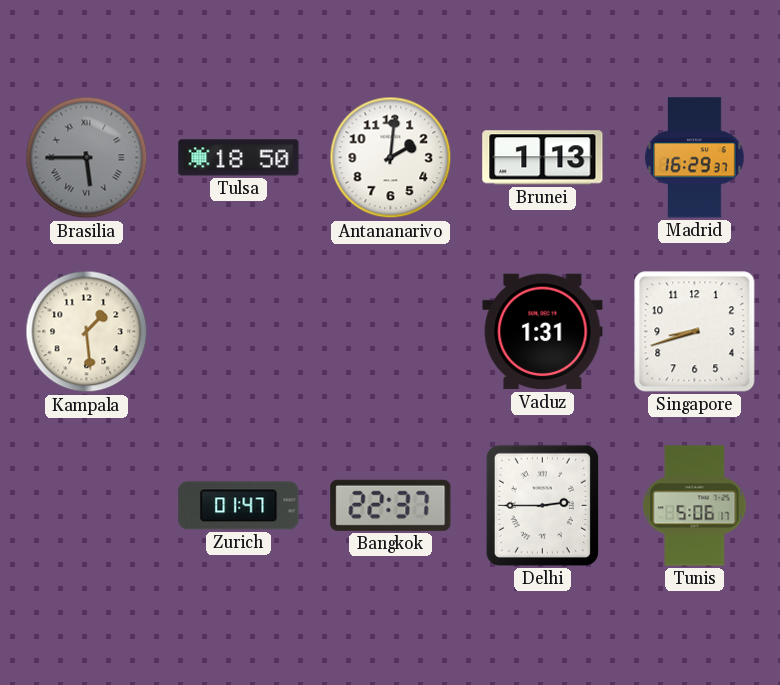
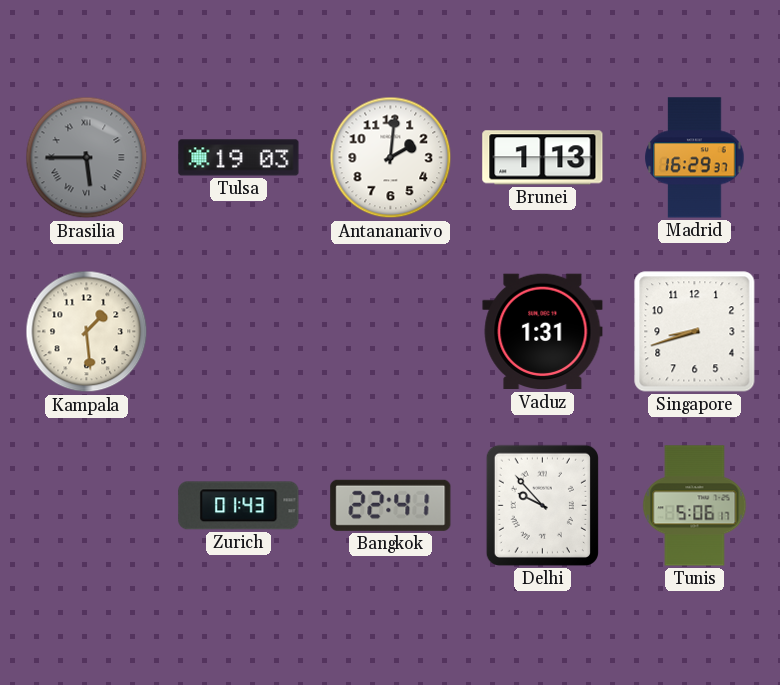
Tulsa: 18:50 -> 19:03 (239, 158)
Zurich: 01:47 -> 01:43 (239, 506)
Bangkok: 22:37 -> 22:41 (391, 505)
Delhi: 2:45 -> 9:53 (542, 505)
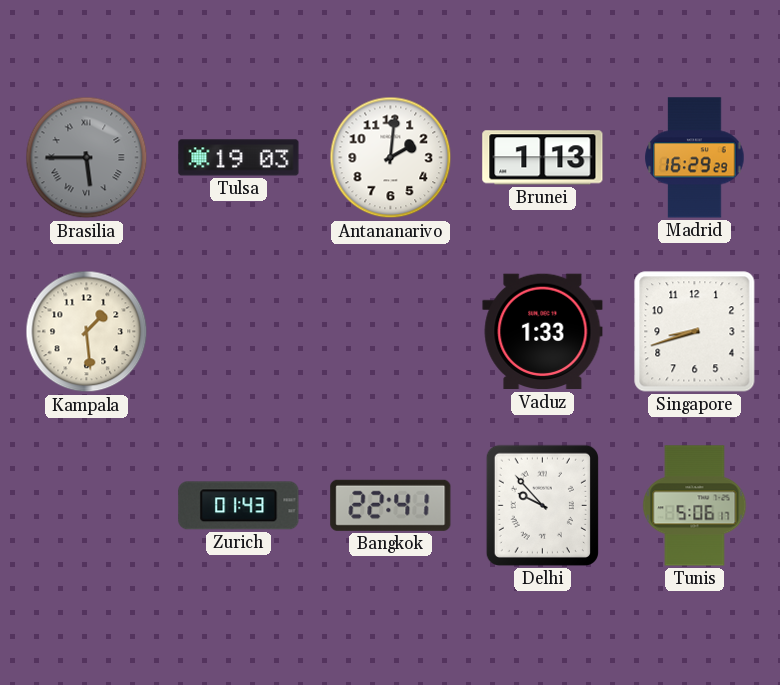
Madrid: 16:29:37 -> 16:29:29 (695, 158)
Vaduz: 1:31 -> 1:33 (543, 332)
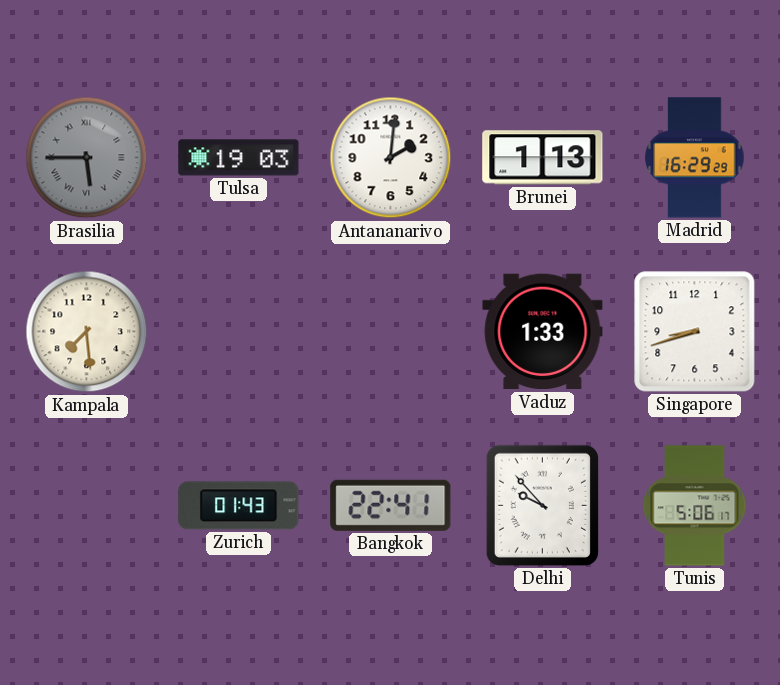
Kampala: 1:29 -> 7:29 (87, 332)
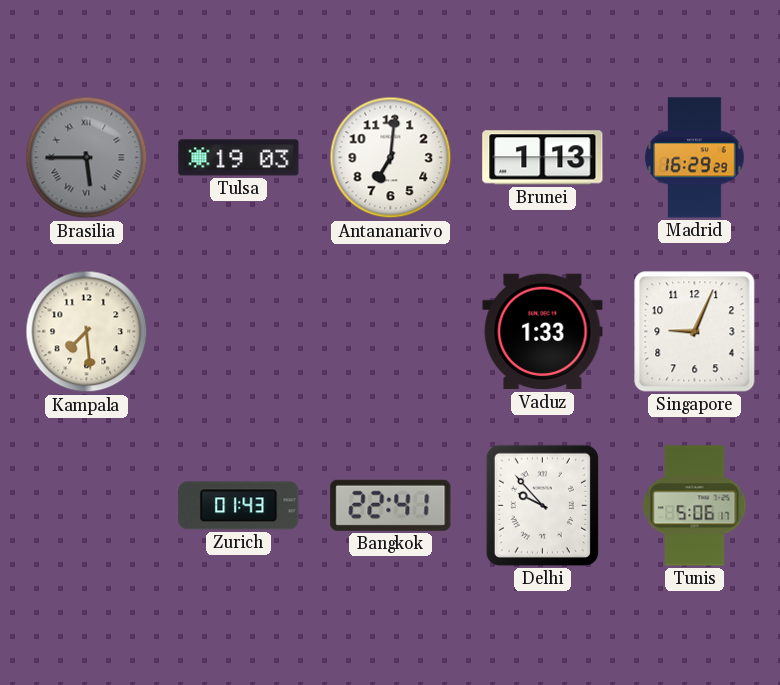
Antananarivo: 2:01 -> 7:01 (391, 158)
Singapore: 8:42 -> 9:04 (695, 332)
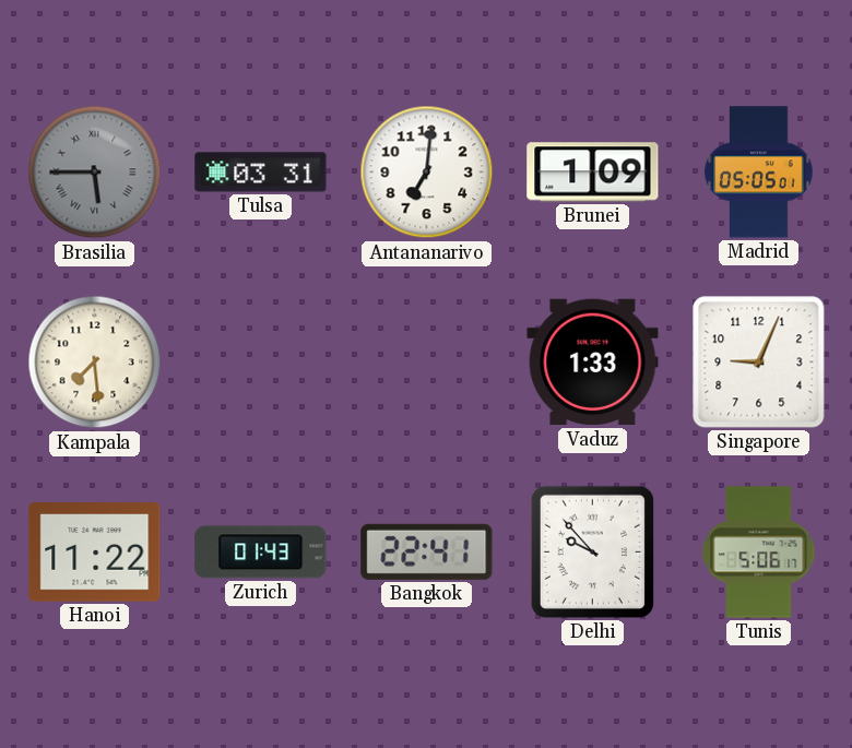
Tulsa: 19:03 -> 03:31 (261, 173)
Brunei: 1:13 -> 1:09 (593, 173)
Madrid: 16:29 -> 05:05 (759, 173)
Hanoi: none -> 11:22 (95, 553)
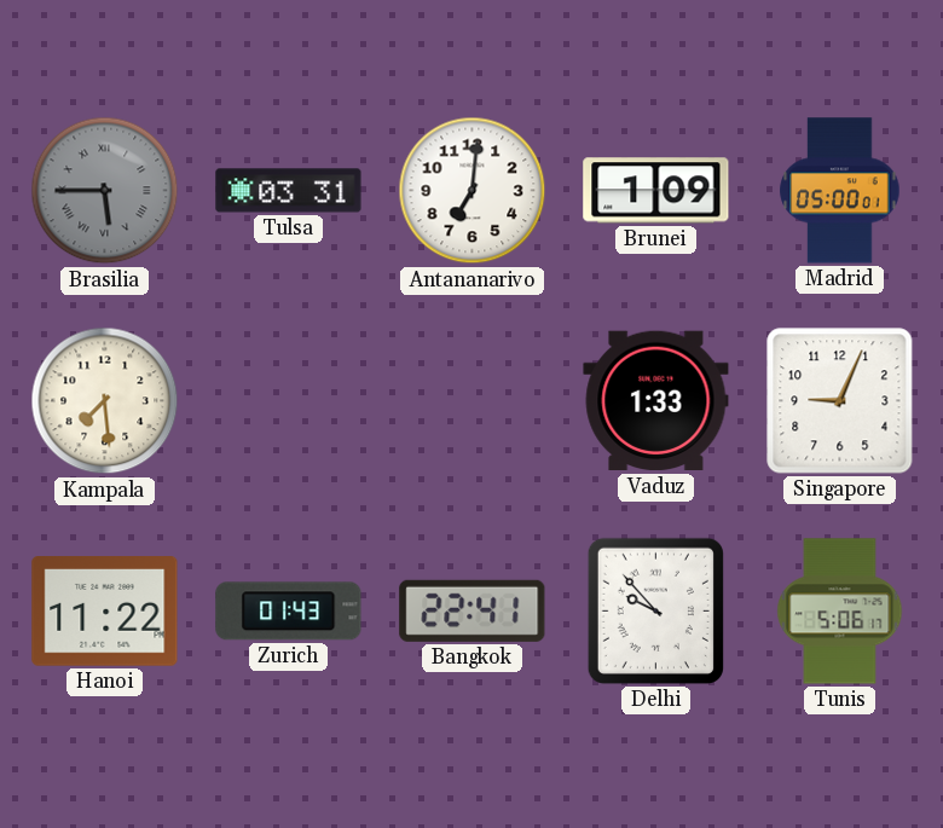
Madrid: 05:05 -> 05:00 (840, 191)
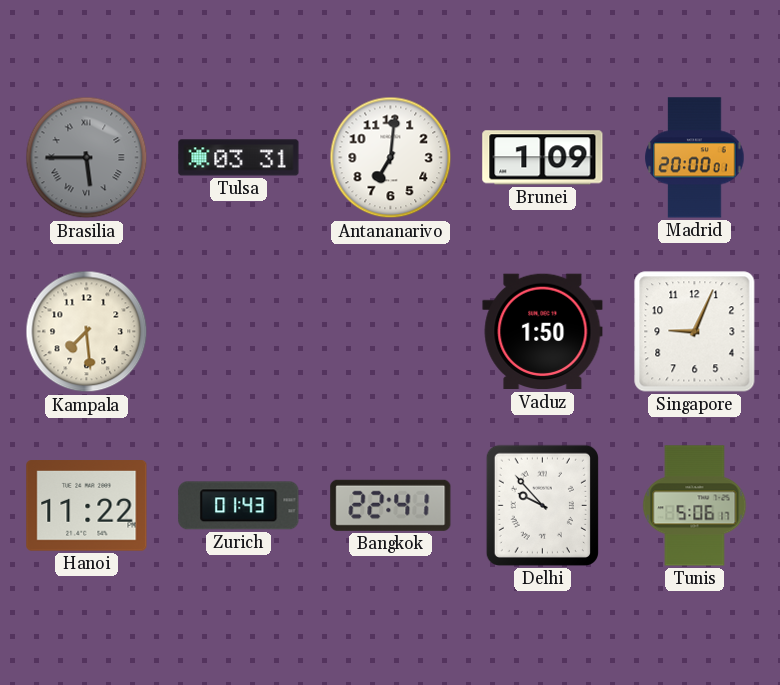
Madrid: 05:00 -> 20:00 (695, 158)
Vaduz: 1:33 -> 1:50 (543, 332)
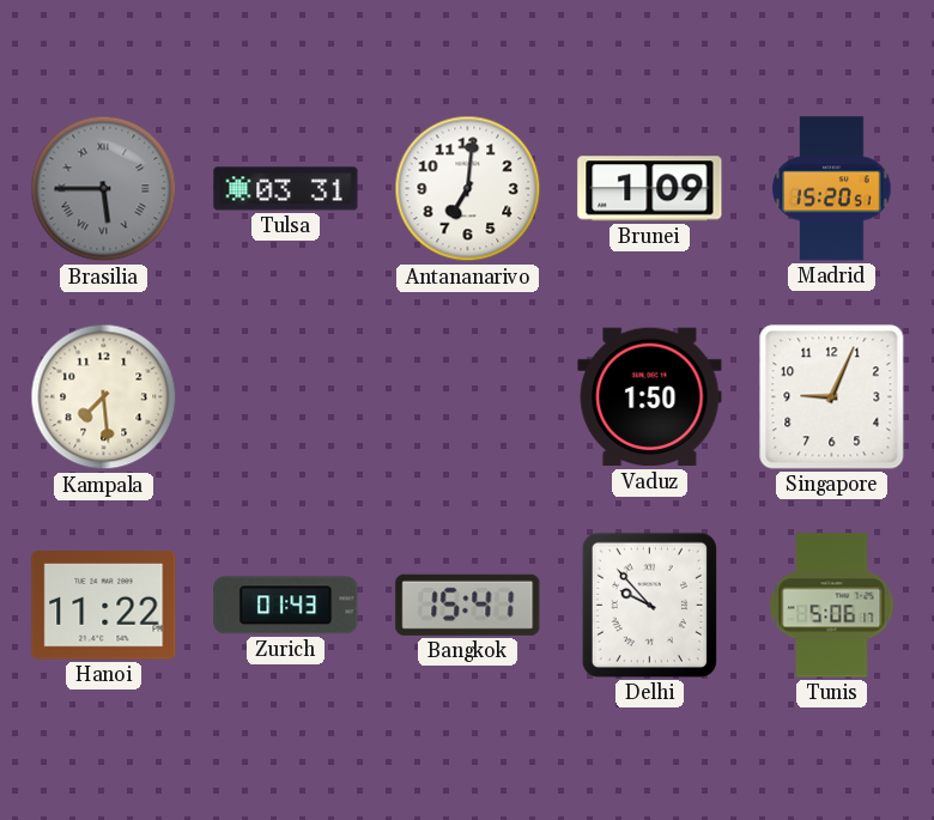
Madrid: 20:00 -> 15:20 (832, 189)
Bangkok: 22:41 -> 15:41 (468, 605)
